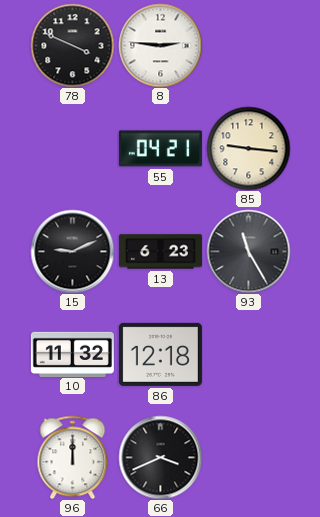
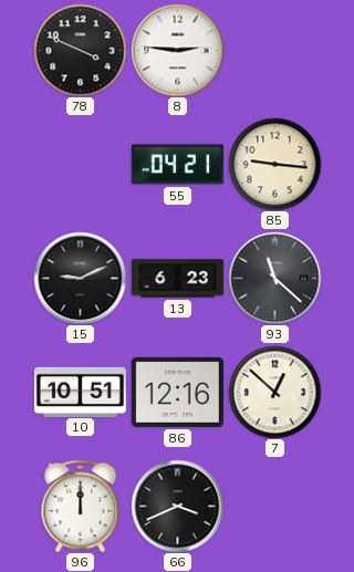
93: 11:25 -> 11:22 (274, 278)
10: 11:32 -> 10:51 (80, 392)
86: 12:18 -> 12:16 (177, 392)
7: none -> 12:52 (274, 392)
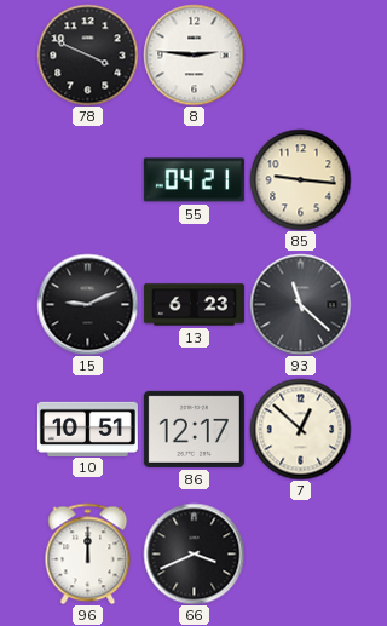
86: 12:16 -> 12:17 (193, 429)
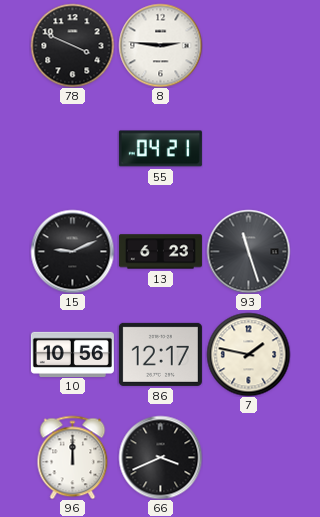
85: 9:16 -> none (300, 179)
93: 11:22 -> 11:27 (248, 251)
10: 10:51 -> 10:56 (72, 354)
7: 12:52 -> 1:47 (248, 354)
